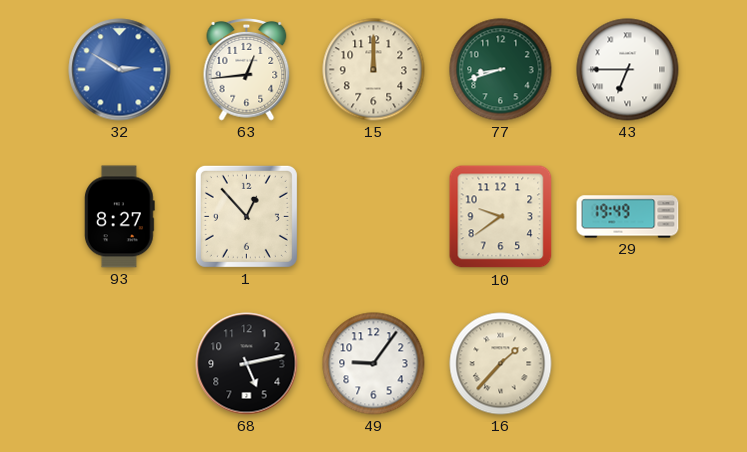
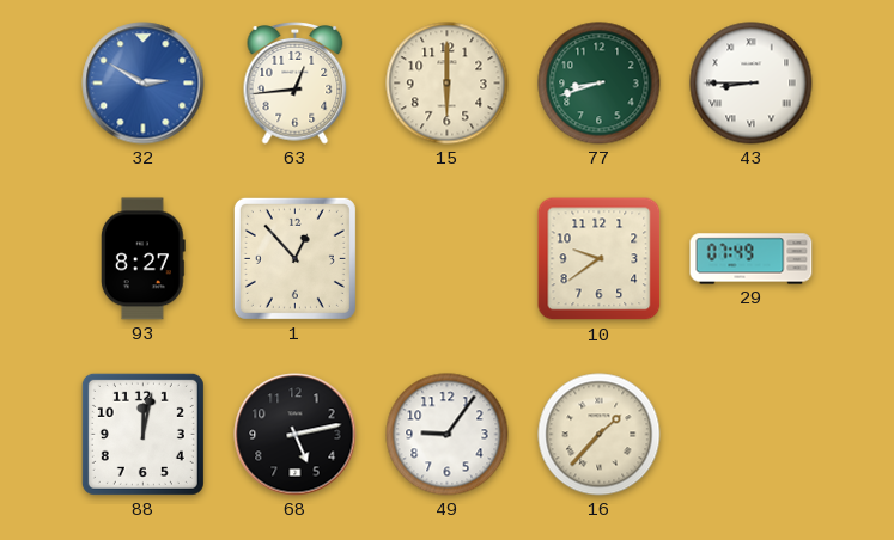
15: 12:00 -> 6:00 (448, 84)
43: 6:45 -> 8:45 (752, 84)
29: 19:49 -> 07:49 (752, 259)
88: none -> 12:02 (142, 434)
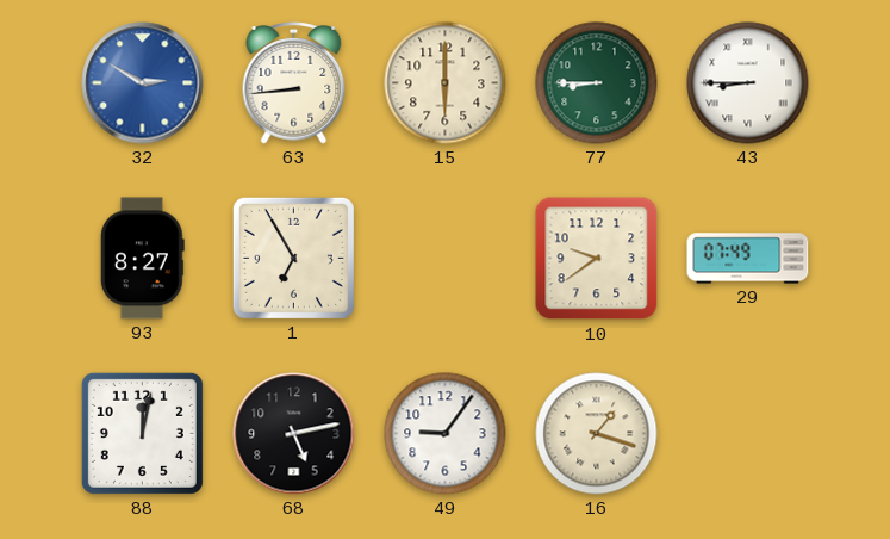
63: 12:44 -> 8:44 (294, 83)
77: 8:42 -> 8:45 (597, 83)
1: 12:53 -> 6:55 (293, 258)
16: 1:37 -> 1:18 (597, 434)
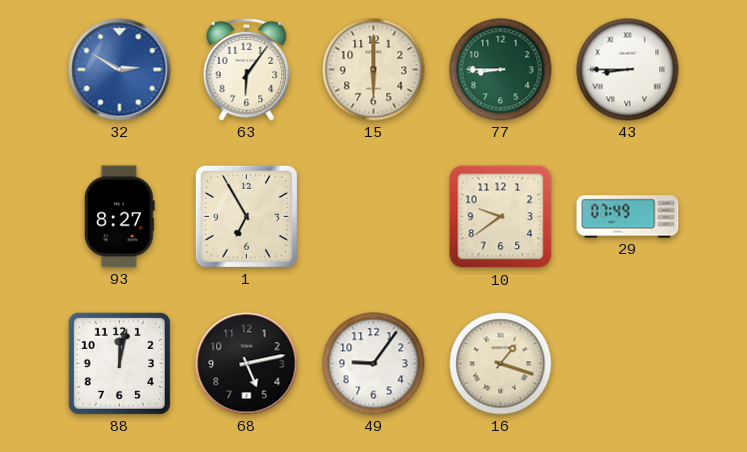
63: 8:44 -> 6:06 (247, 70)
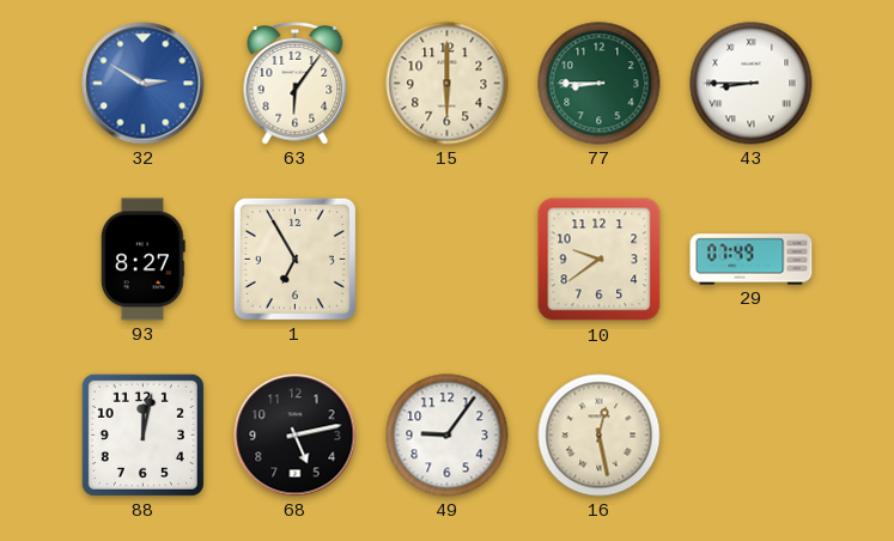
16: 1:18 -> 12:28 (600, 436)
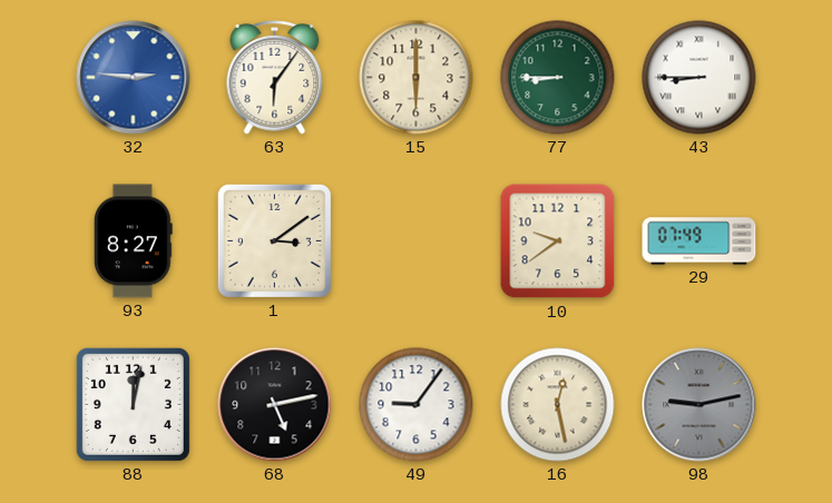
32: 2:50 -> 2:46 (134, 78)
1: 6:55 -> 3:09 (274, 240)
98: none -> 9:13 (699, 405)
